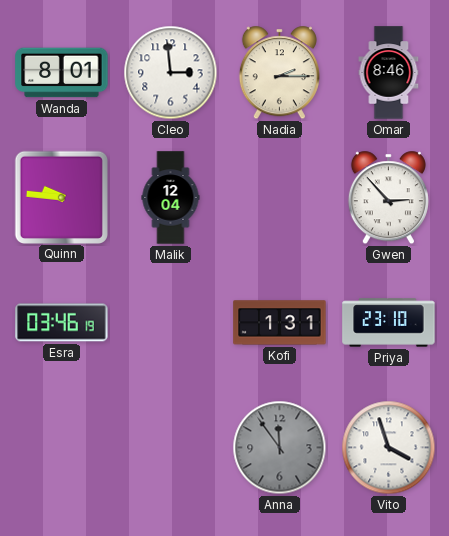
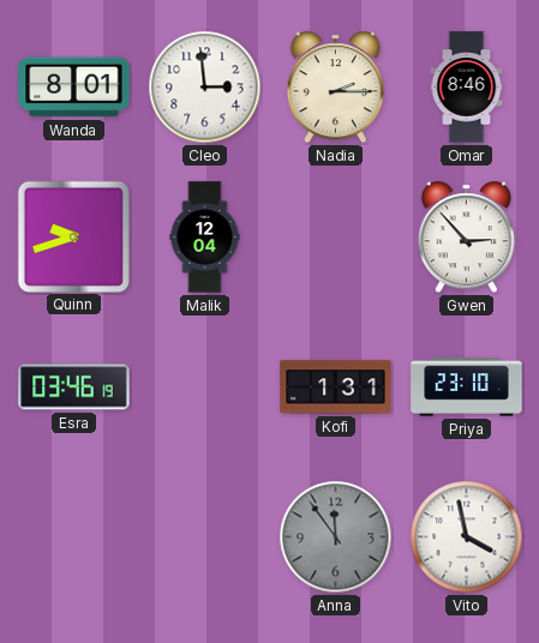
Quinn: 9:46 -> 9:42 (73, 236)
Vito: 3:57 -> 3:58 (467, 537)
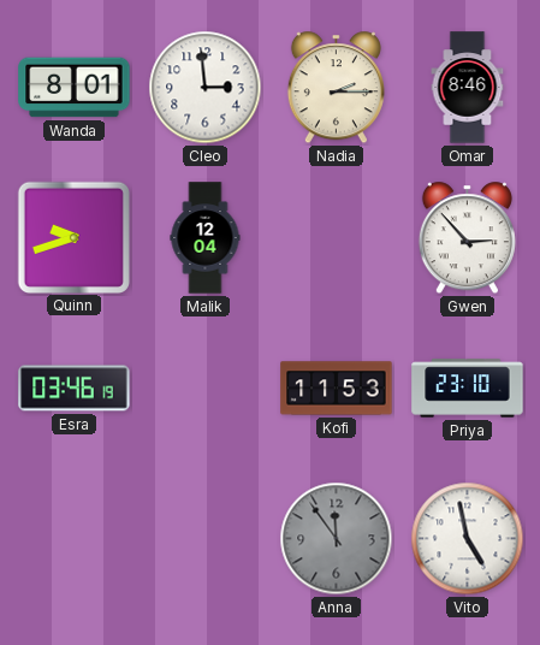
Kofi: 1:31 -> 11:53 (337, 389)
Vito: 3:58 -> 4:58 (468, 539)
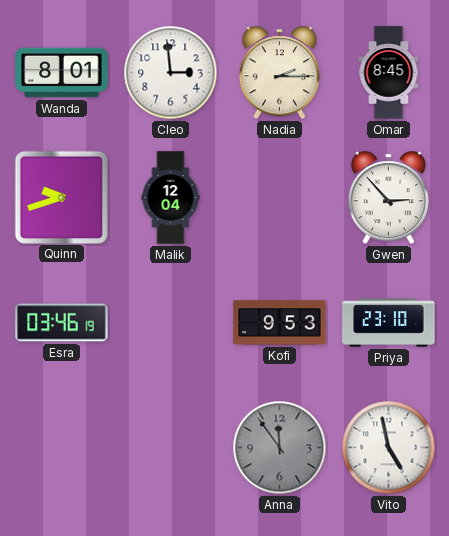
Omar: 8:46 -> 8:45 (389, 73)
Kofi: 11:53 -> 9:53 (280, 323)
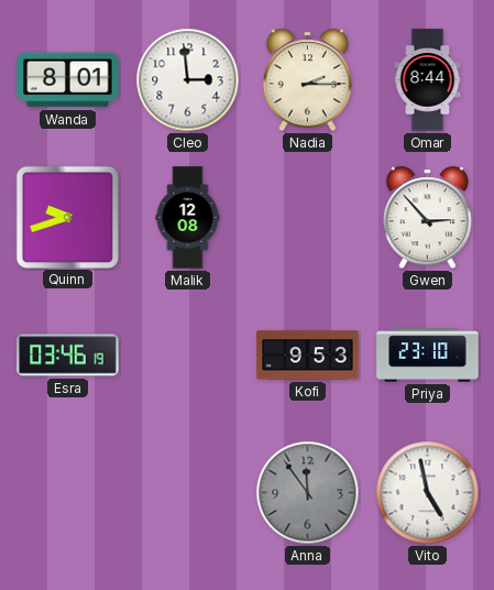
Omar: 8:45 -> 8:44 (428, 80)
Malik: 12:04 -> 12:08 (188, 218)
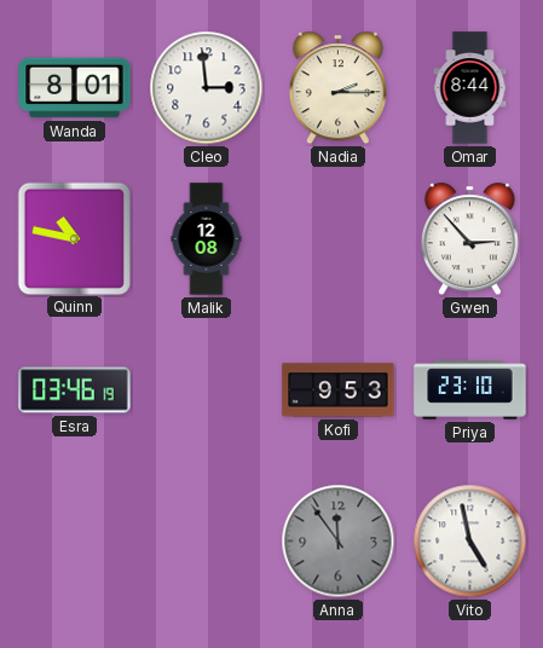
Quinn: 9:42 -> 10:47 (74, 238)
